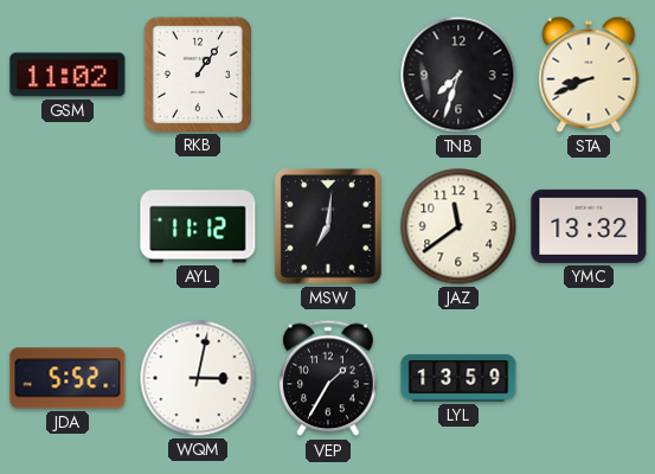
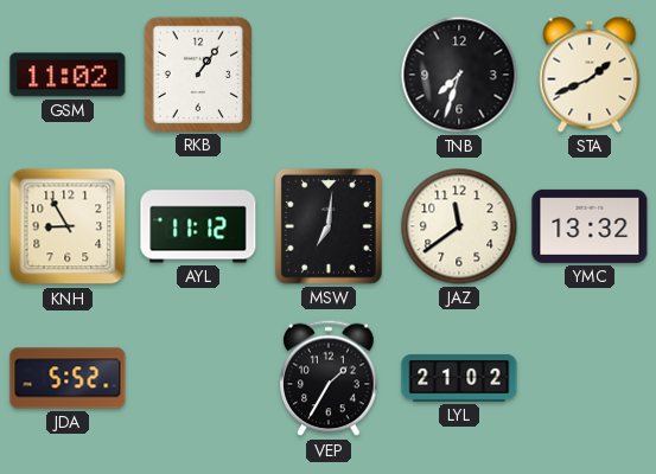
STA: 8:41 -> 1:41 (590, 75)
KNH: none -> 8:55 (68, 226)
WQM: 3:02 -> none (198, 378)
LYL: 13:59 -> 21:02 (459, 378)
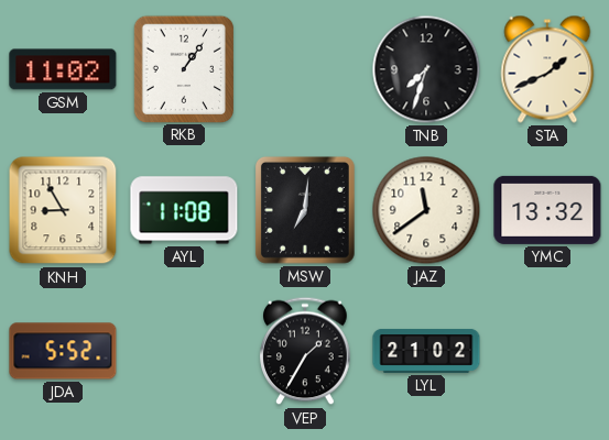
AYL: 11:12 -> 11:08 (184, 210)
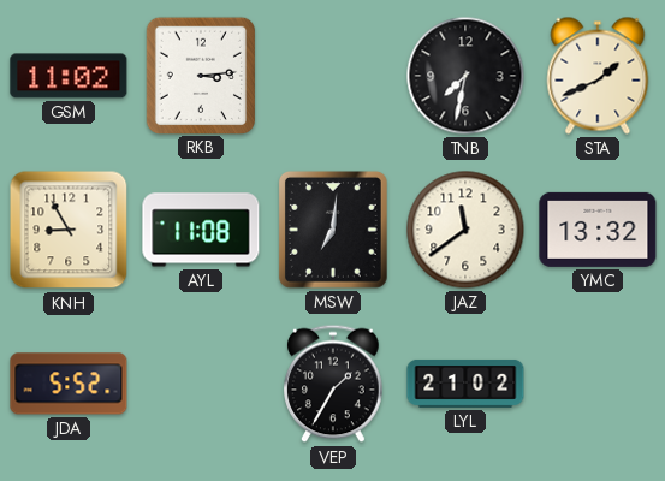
RKB: 1:06 -> 3:14 (200, 75)
TNB: 7:33 -> 7:32 (465, 76)
